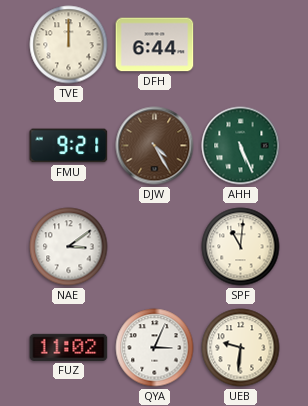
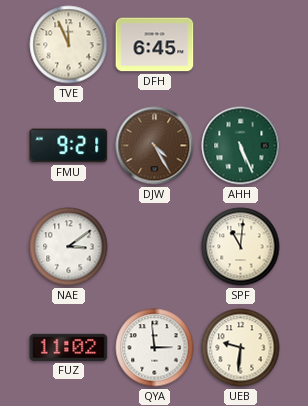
TVE: 12:00 -> 11:56 (69, 45)
DFH: 6:44 -> 6:45 (155, 45)
QYA: 3:04 -> 2:59 (155, 348)
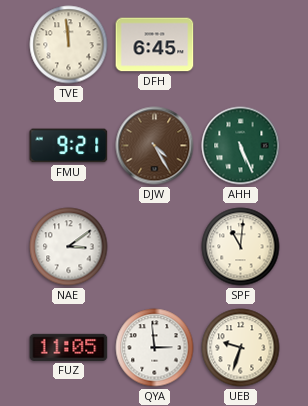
TVE: 11:56 -> 11:59 (69, 45)
FUZ: 11:02 -> 11:05 (69, 347)
UEB: 9:31 -> 9:33 (241, 348)
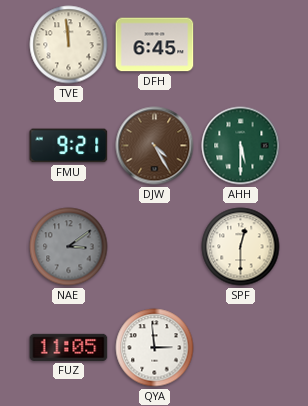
AHH: 5:26 -> 5:30 (241, 146)
NAE dial: white -> grey (69, 247)
SPF: 11:01 -> 12:30 (241, 247)
UEB: 9:33 -> none (241, 348)
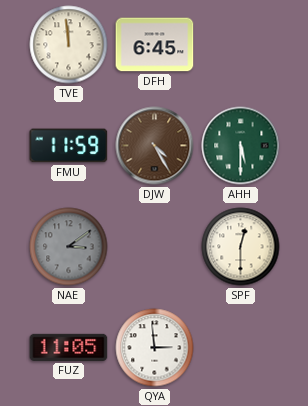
FMU: 9:21 -> 11:59 (69, 146)
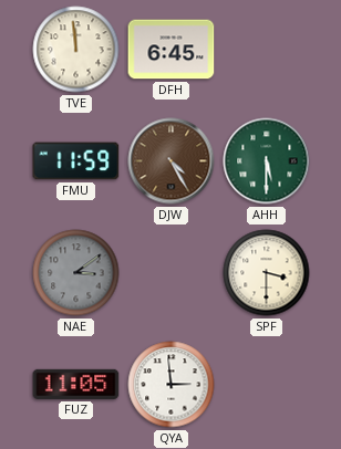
SPF: 12:30 -> 3:30 (267, 273)
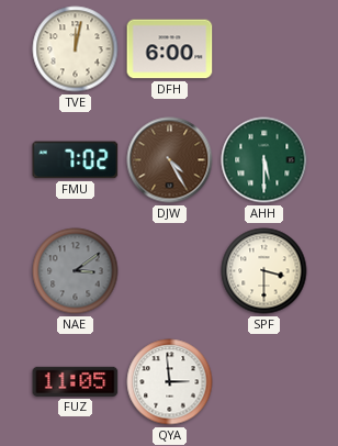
TVE: 11:59 -> 12:02 (76, 49)
DFH: 6:45 -> 6:00 (170, 49)
FMU: 11:59 -> 7:02 (76, 160)
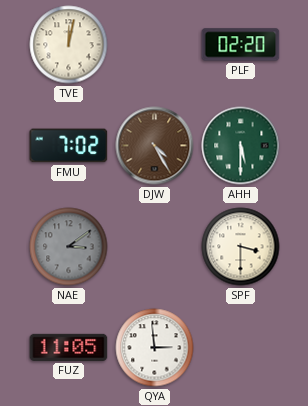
DFH: 6:00 -> none (170, 49)
PLF: none -> 02:20 (241, 45)
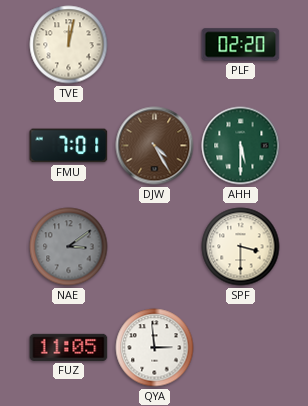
FMU: 7:02 -> 7:01 (69, 146)
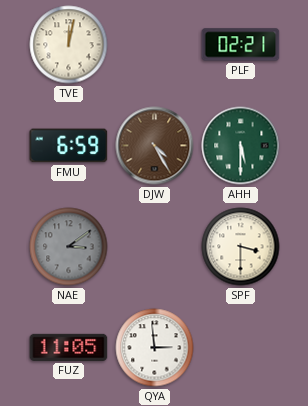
PLF: 02:20 -> 02:21 (241, 45)
FMU: 7:01 -> 6:59 (69, 146)
